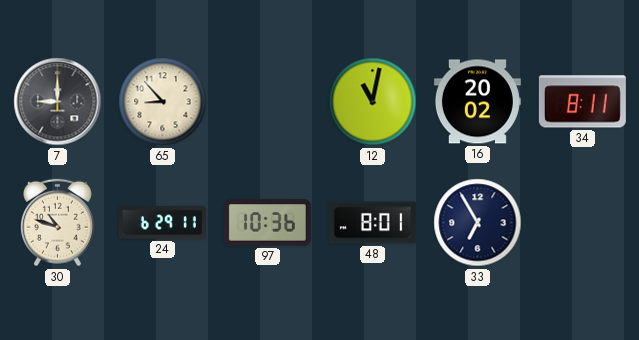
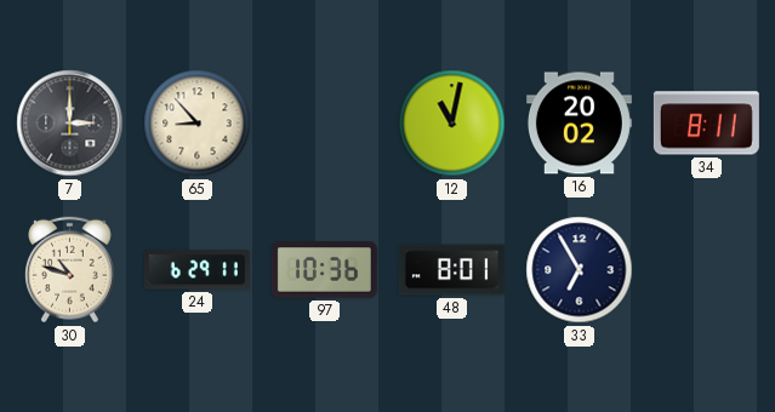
7: 9:00 -> 3:00 (70, 124)
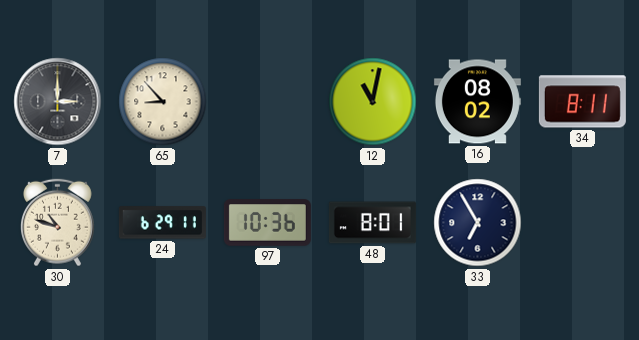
16: 20:02 -> 08:02 (477, 102)
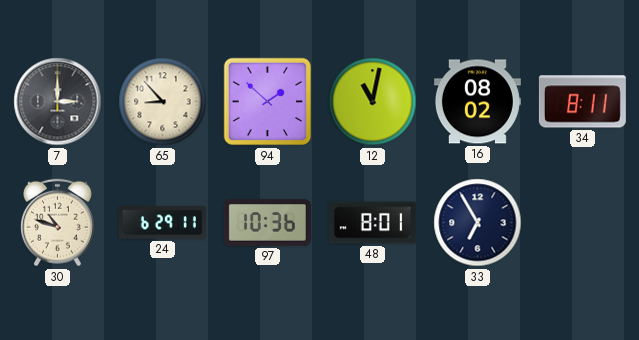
94: none -> 1:52 (268, 102)
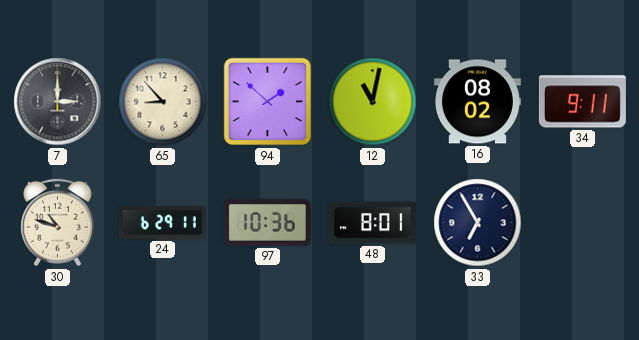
34: 8:11 -> 9:11 (582, 102)
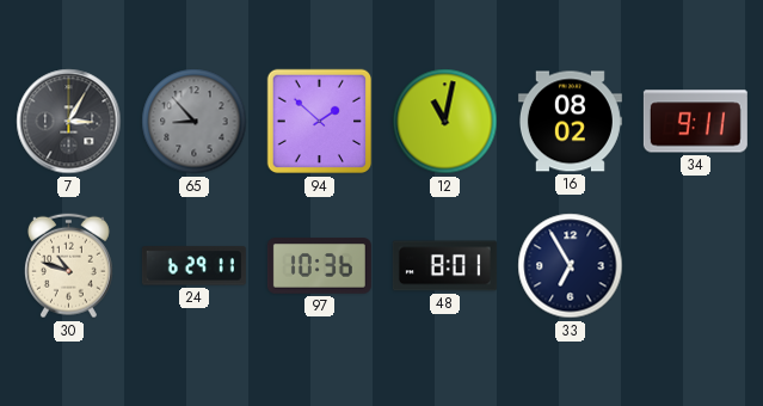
7: 3:00 -> 3:05 (69, 122)
65 dial: cream -> grey (195, 122)
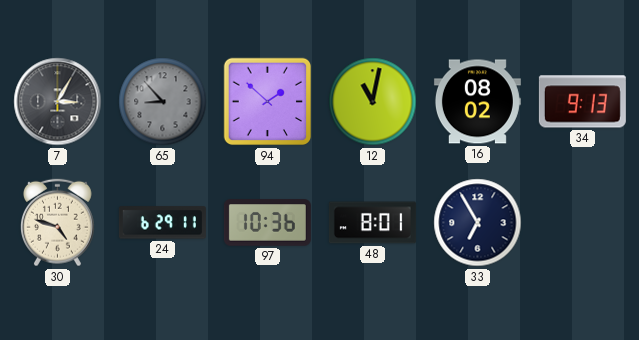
34: 9:11 -> 9:13 (582, 102)
30: 10:48 -> 4:48 (57, 223)
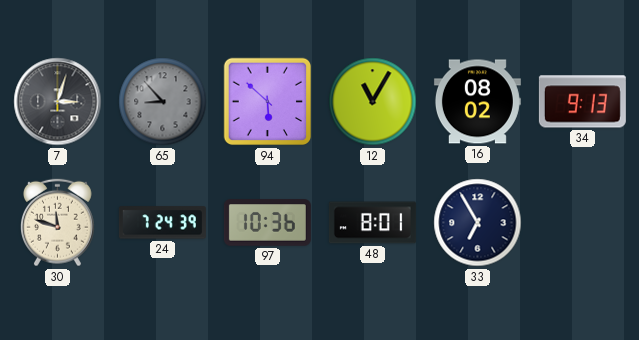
7: 3:05 -> 3:03 (58, 102)
94: 1:52 -> 5:52 (268, 102)
12: 11:02 -> 11:05 (373, 102)
30: 4:48 -> 11:48 (57, 223)
24: 6:29 -> 7:24 (162, 223)
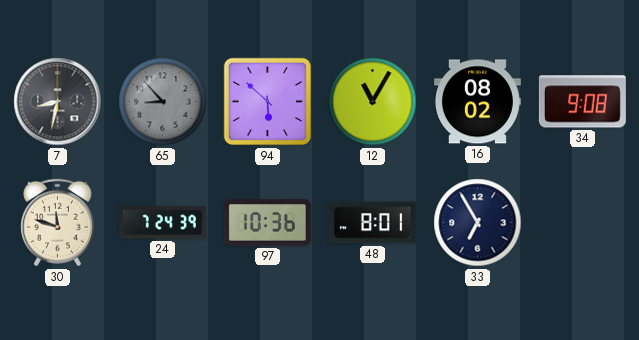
7: 3:03 -> 8:32 (58, 102)
34: 9:13 -> 9:08 (582, 102)
